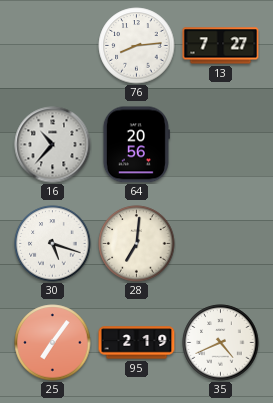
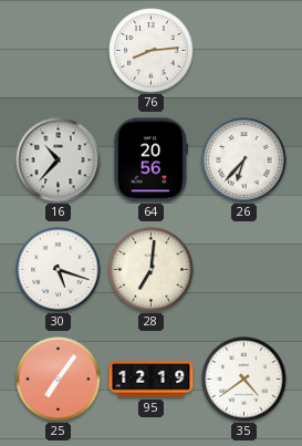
13: 7:27 -> none (221, 46)
26: none -> 6:37 (244, 160)
95: 2:19 -> 12:19 (152, 380)
35: 4:41 -> 4:39 (244, 380)
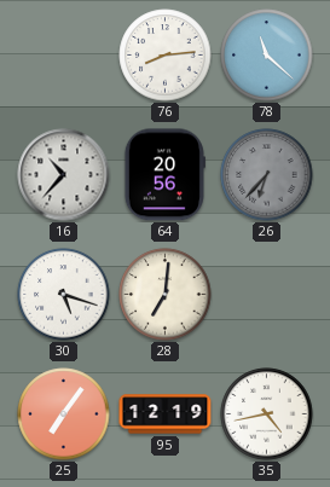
78: none -> 11:22 (267, 56)
26 dial: white -> grey (267, 175)
35: 4:39 -> 4:43 (267, 414)
